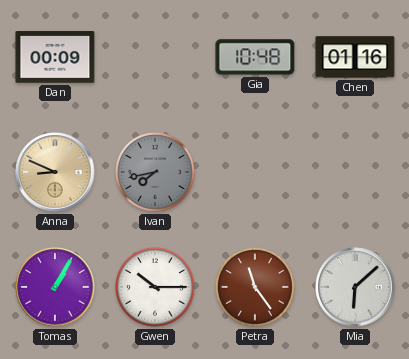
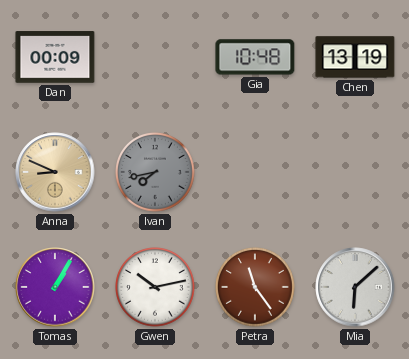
Chen: 01:16 -> 13:19 (355, 57)
Gwen: 10:15 -> 10:13 (155, 287)
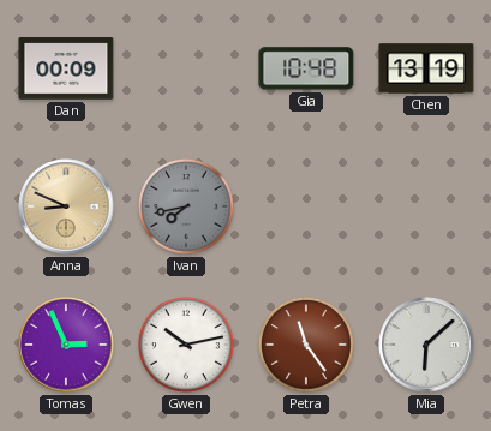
Tomas: 1:05 -> 2:56 (66, 345)
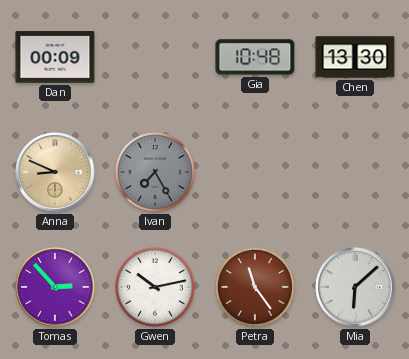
Chen: 13:19 -> 13:30 (355, 57)
Ivan: 7:43 -> 7:25 (155, 172)
Tomas: 2:56 -> 2:53 (55, 287)
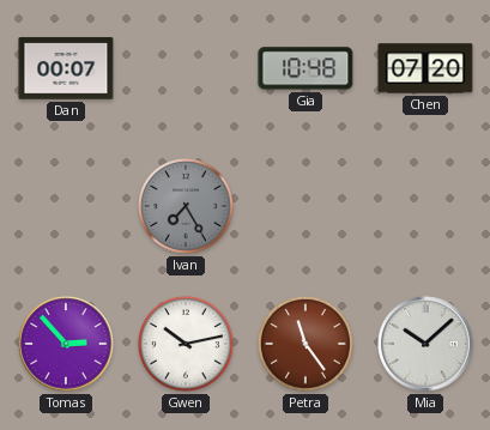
Dan: 00:09 -> 00:07 (66, 68)
Chen: 13:30 -> 07:20 (425, 68)
Anna: 8:49 -> none (55, 172)
Mia: 6:08 -> 10:08 (425, 344)
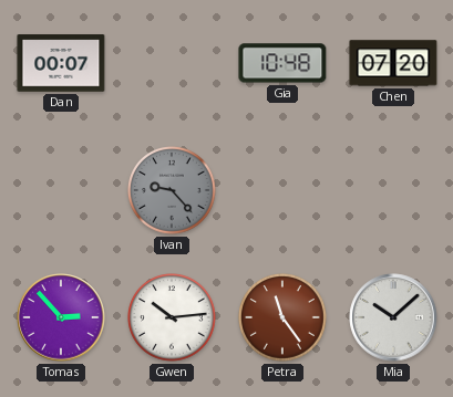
Ivan: 7:25 -> 9:23 (172, 190)
Gwen: 10:13 -> 10:14 (172, 317)
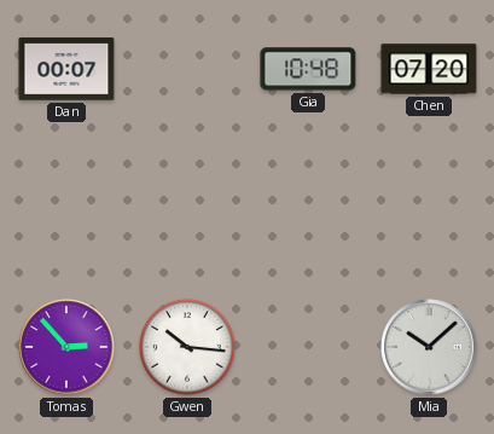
Ivan: 9:23 -> none (172, 190)
Gwen: 10:14 -> 10:16 (187, 347)
Petra: 11:24 -> none (282, 317)
